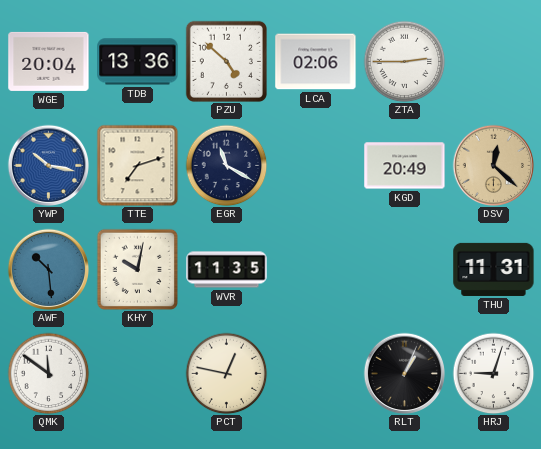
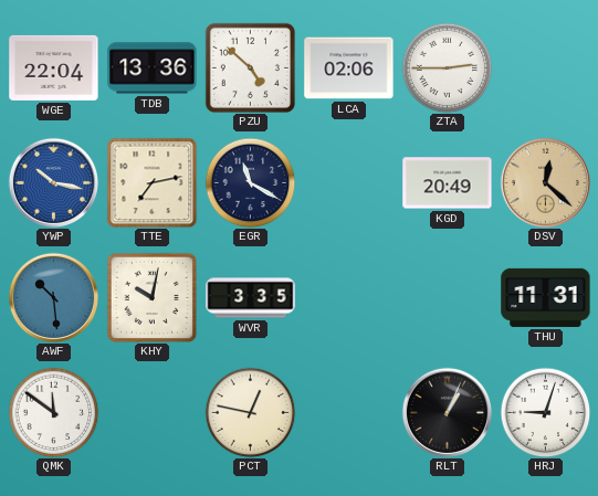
WGE: 20:04 -> 22:04 (54, 67)
TTE: 7:12 -> 7:13 (151, 182)
WVR: 11:35 -> 3:35 (251, 298)
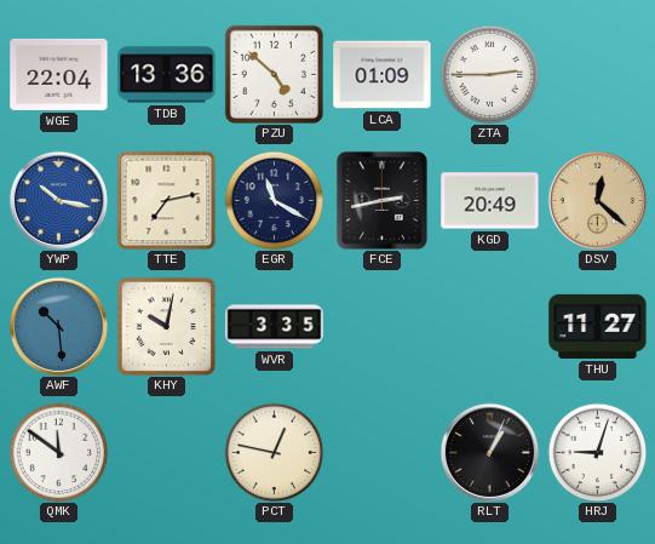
LCA: 02:06 -> 01:09 (383, 75)
FCE: none -> 2:43 (381, 200)
THU: 11:31 -> 11:27 (598, 326)
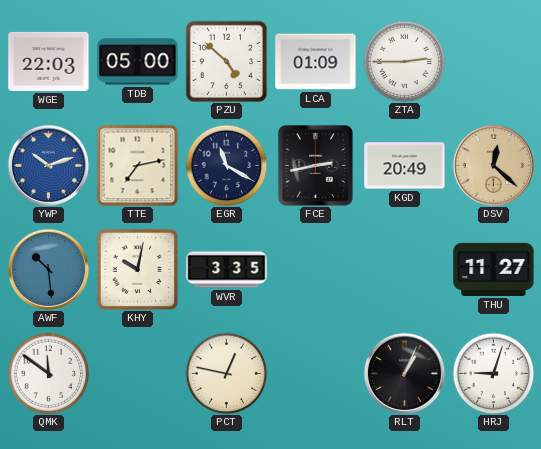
WGE: 22:04 -> 22:03 (49, 61)
TDB: 13:36 -> 05:00 (138, 62)
YWP: 10:17 -> 10:12 (48, 165)
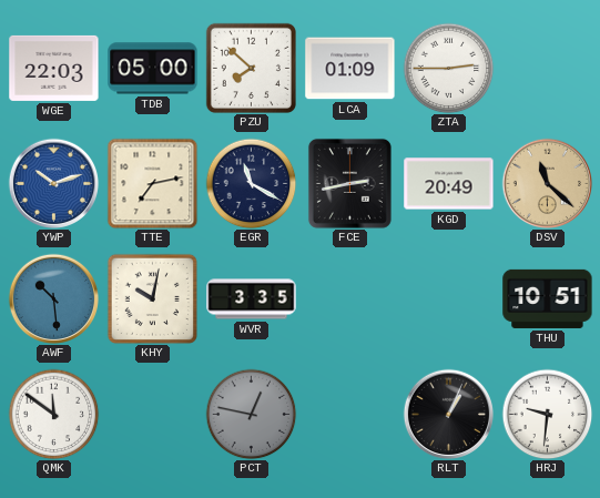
PZU: 4:52 -> 7:52 (251, 68)
DSV: 12:22 -> 11:22 (547, 183)
THU: 11:27 -> 10:51 (548, 298)
PCT dial: cream -> grey (251, 414)
HRJ: 9:03 -> 9:31 (547, 414)
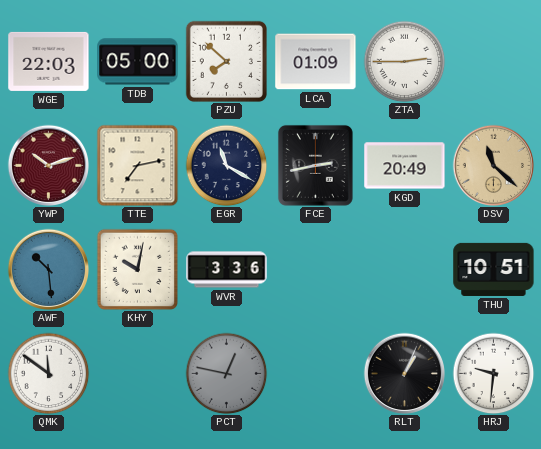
YWP dial: blue -> burgundy (48, 165)
WVR: 3:35 -> 3:36 (227, 270)
